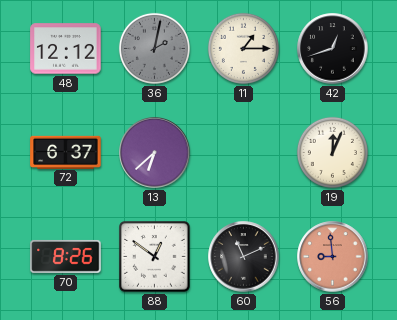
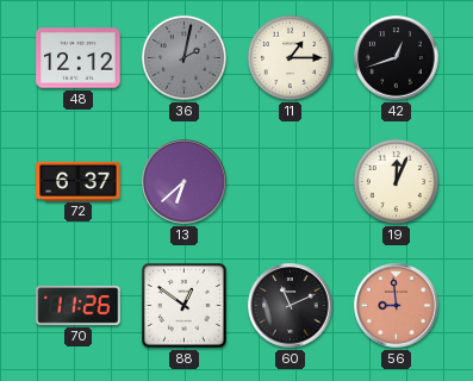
70: 8:26 -> 11:26 (79, 305)
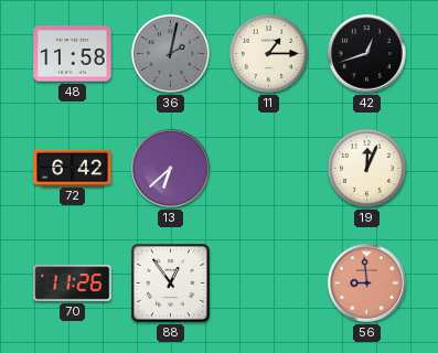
48: 12:12 -> 11:58 (73, 54)
72: 6:37 -> 6:42 (73, 168)
88: 12:51 -> 12:54 (171, 284)
60: 11:11 -> none (291, 306)
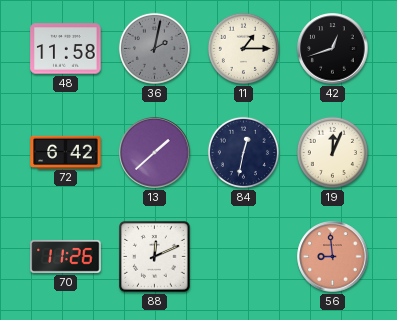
13: 6:38 -> 1:38 (155, 153)
84: none -> 12:32 (243, 152)
88: 12:54 -> 12:11 (155, 257)
